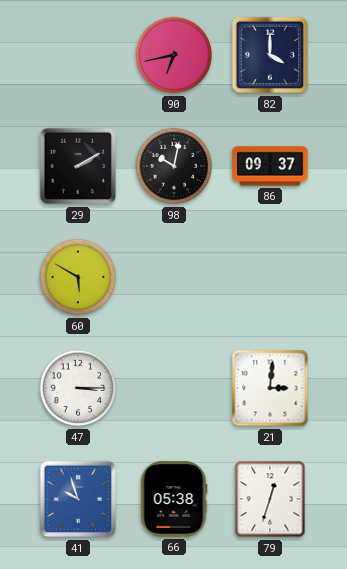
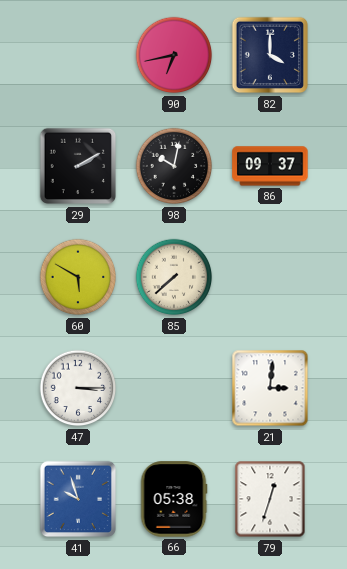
85: none -> 7:38 (174, 277)
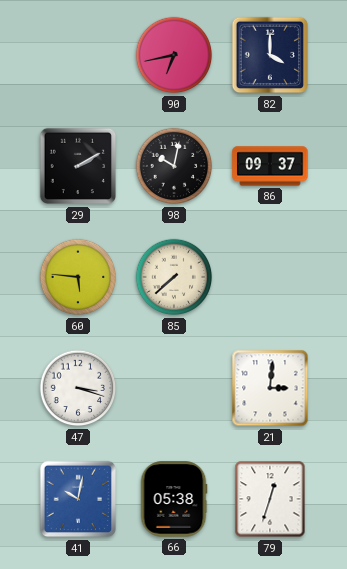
60: 5:50 -> 5:46 (78, 277)
47: 3:15 -> 3:18 (78, 388)
41: 9:57 -> 10:02 (78, 499)
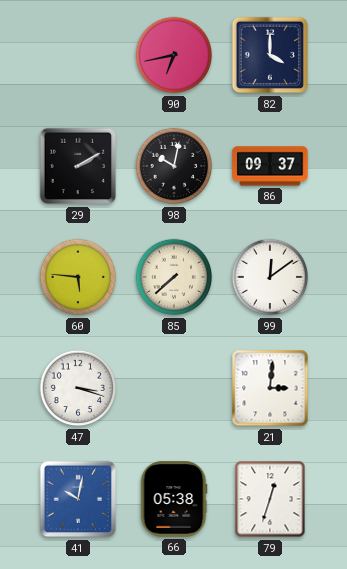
99: none -> 12:09 (270, 277)
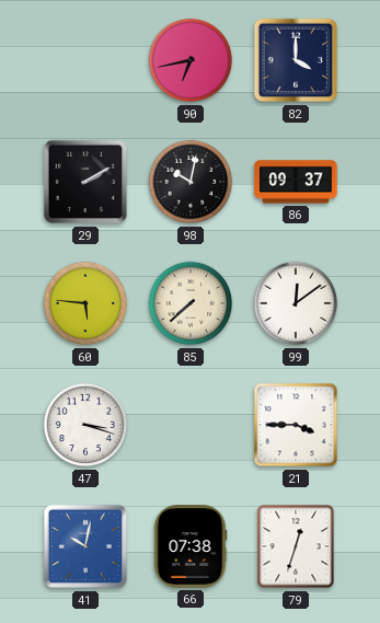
21: 3:01 -> 3:45 (296, 425)
66: 05:38 -> 07:38 (191, 546)
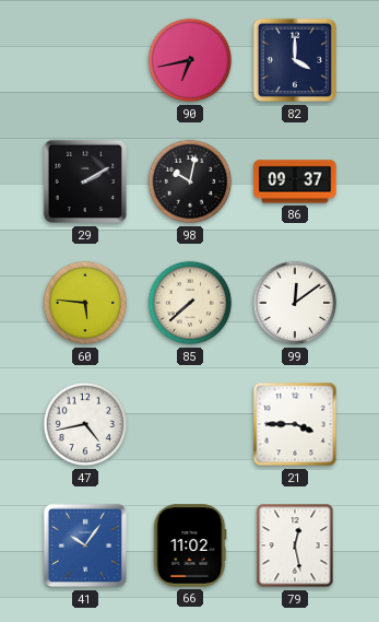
47: 3:18 -> 4:43 (85, 424)
41: 10:02 -> 10:06 (85, 545)
66: 07:38 -> 11:02 (190, 545)
79: 12:33 -> 12:28 (295, 545)
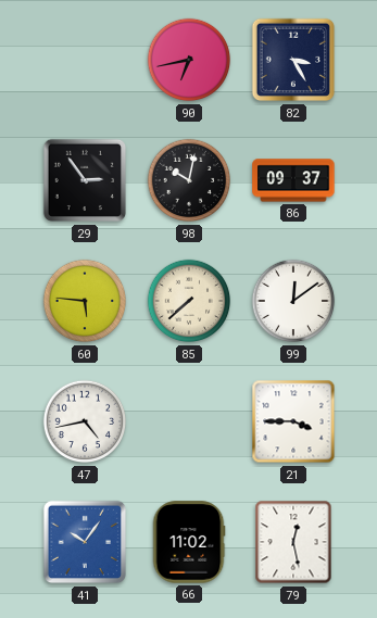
82: 4:00 -> 3:25 (293, 60)
29: 2:10 -> 2:54 (85, 180)
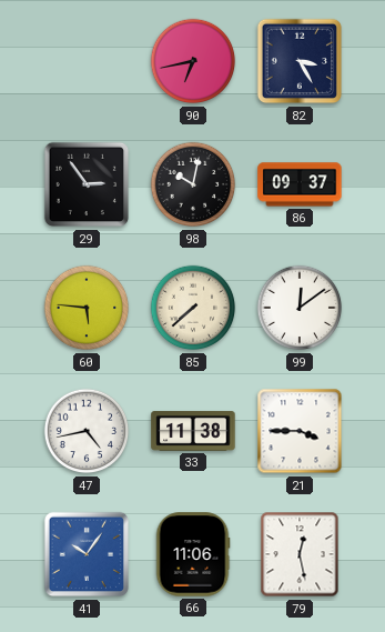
33: none -> 11:38 (193, 431)
66: 11:02 -> 11:06 (193, 554)
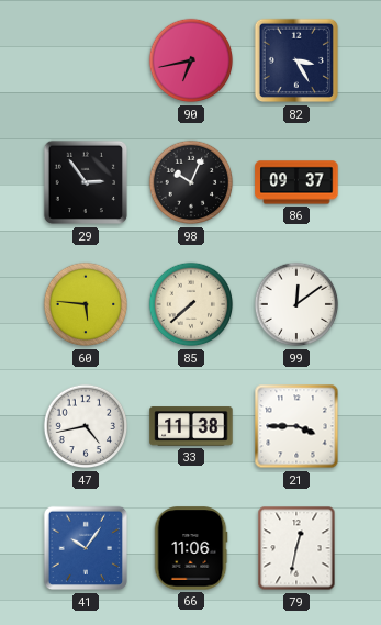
98: 10:02 -> 10:04 (191, 182)
79: 12:28 -> 12:32 (296, 548)
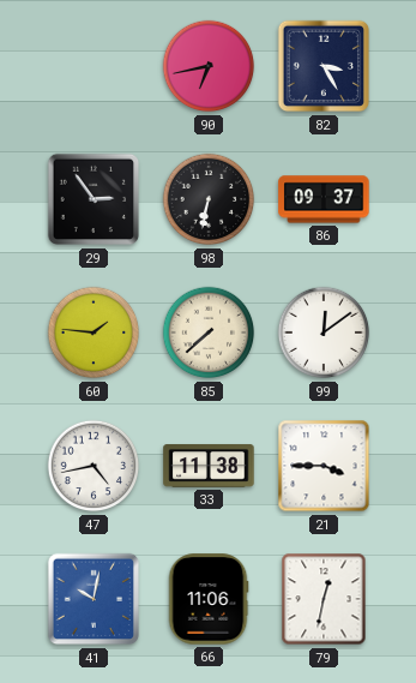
98: 10:04 -> 6:32 (209, 199)
60: 5:46 -> 1:46 (94, 332)
41: 10:06 -> 10:02 (94, 599)
